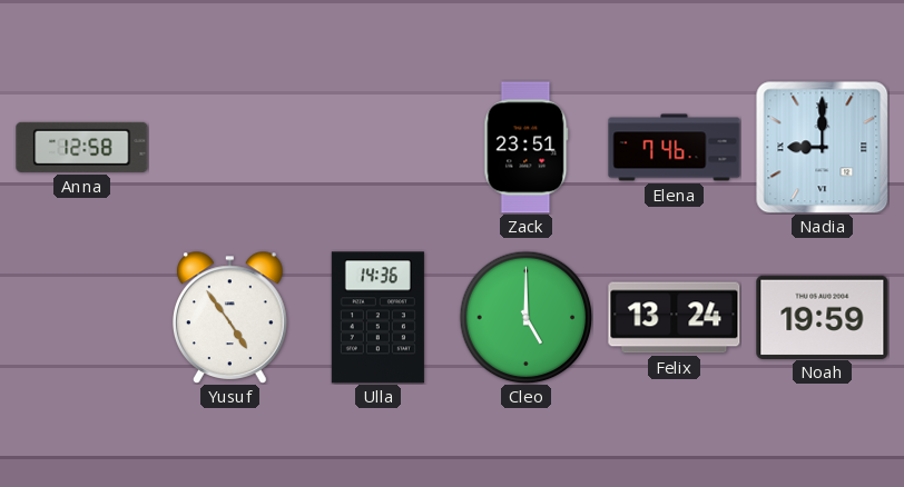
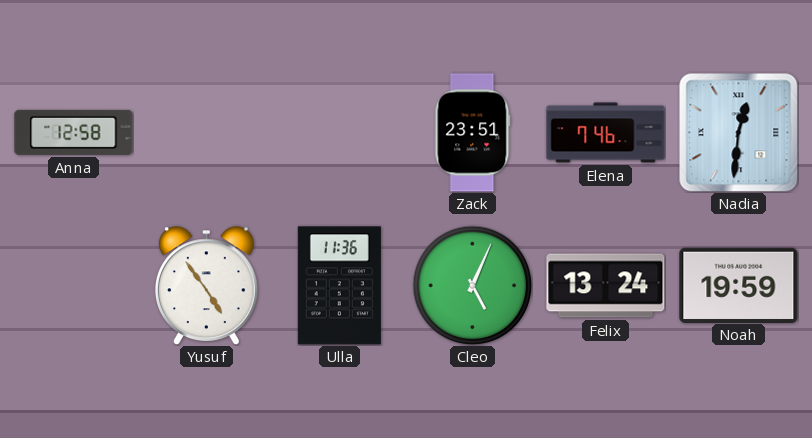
Nadia: 9:00 -> 12:31 (738, 132)
Ulla: 14:36 -> 11:36 (339, 286)
Cleo: 5:00 -> 5:04 (472, 285)
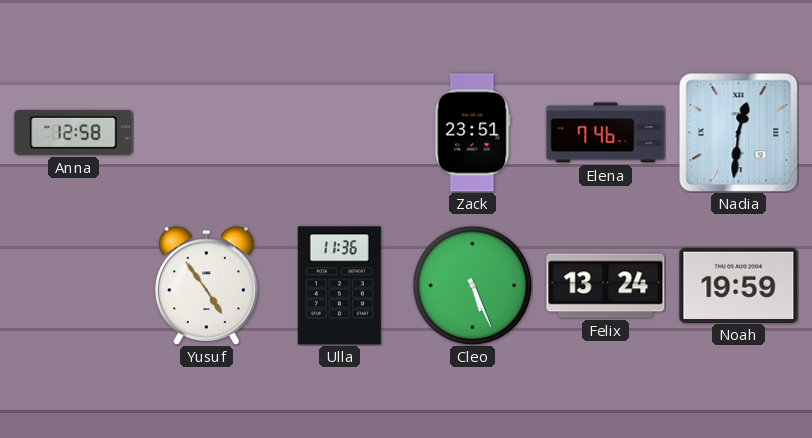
Cleo: 5:04 -> 5:26 (472, 285)
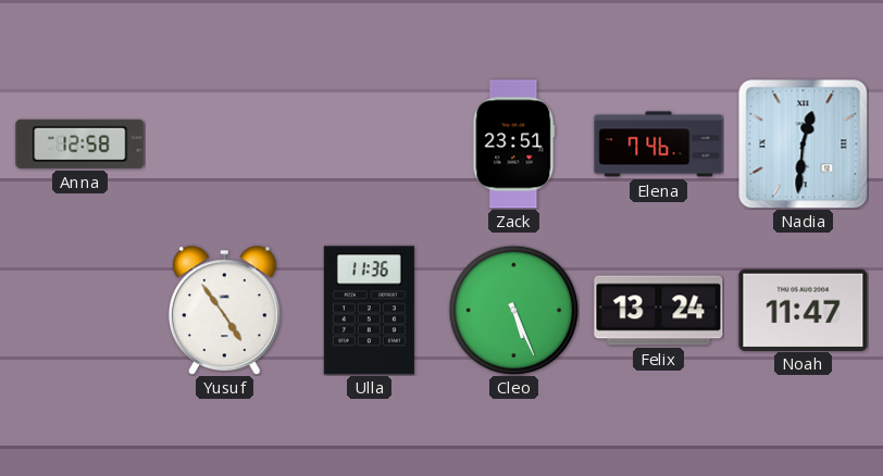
Noah: 19:59 -> 11:47 (804, 310)
